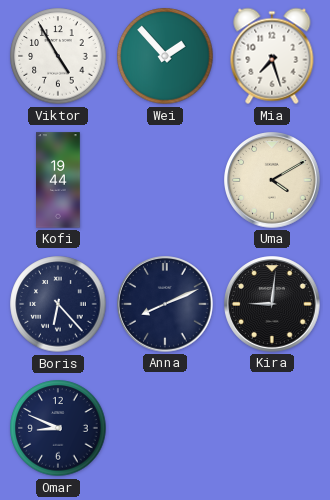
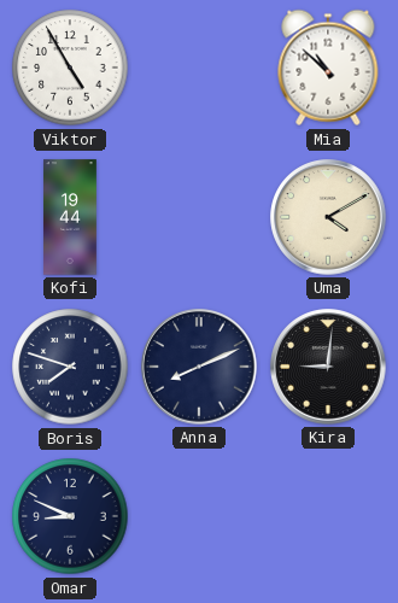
Wei: 1:53 -> none (165, 56)
Mia: 7:27 -> 10:52 (328, 68)
Boris: 6:23 -> 7:48 (70, 367)
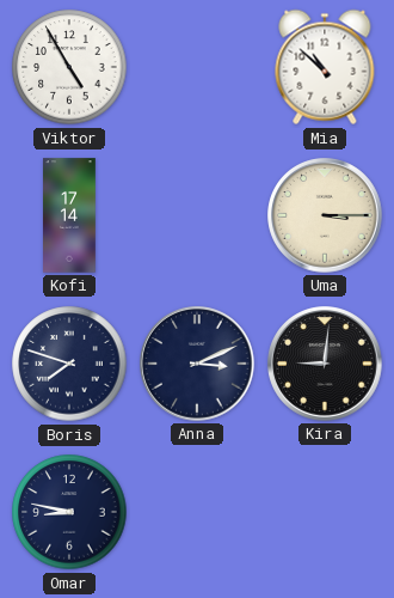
Kofi: 19:44 -> 17:14 (70, 215)
Uma: 4:10 -> 3:15 (325, 215)
Anna: 8:11 -> 3:11 (197, 364)
Omar: 8:49 -> 8:47 (69, 512)
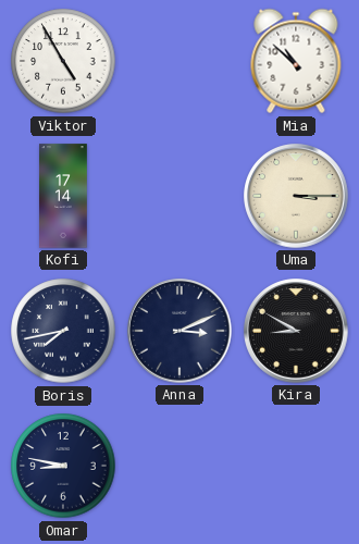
Boris: 7:48 -> 7:43 (63, 331)
Kira: 9:01 -> 8:50 (296, 331)
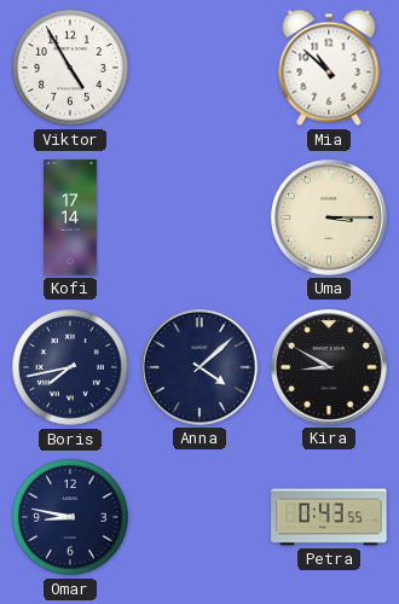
Anna: 3:11 -> 4:08 (199, 367)
Petra: none -> 0:43 (329, 517)
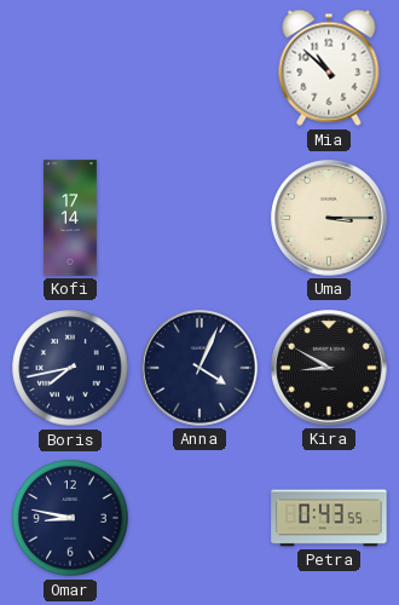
Viktor: 4:55 -> none (70, 68)
Anna: 4:08 -> 4:04 (199, 368)
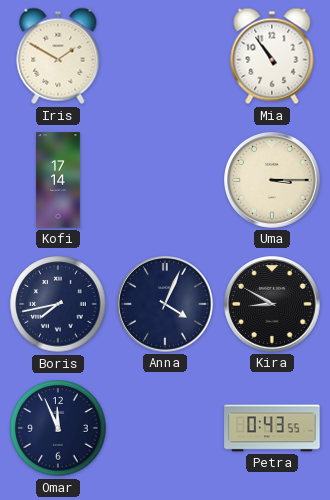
Iris: none -> 1:50 (58, 56)
Mia: 10:52 -> 10:54 (272, 56)
Omar: 8:47 -> 11:56 (58, 428)
